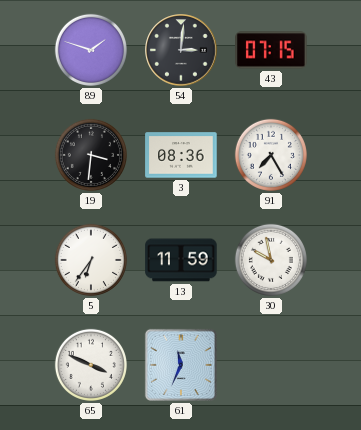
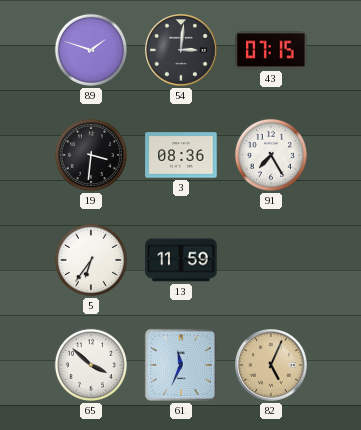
30: 9:58 -> none (271, 260)
65: 3:49 -> 3:52 (91, 365)
82: none -> 5:04 (271, 365)
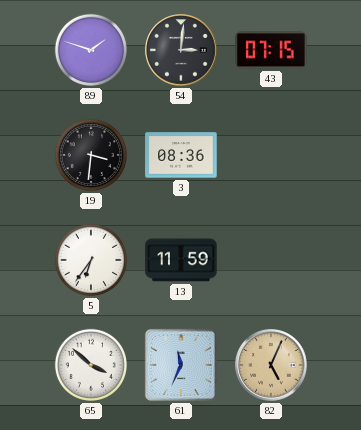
91: 7:25 -> none (271, 155)
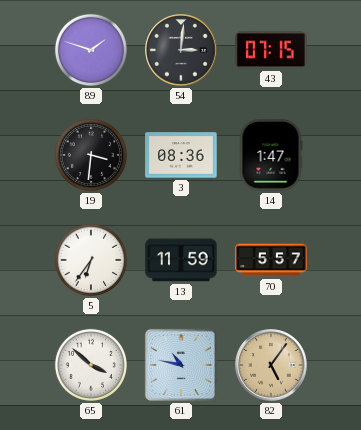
14: none -> 1:47 (271, 155)
70: none -> 5:57 (271, 260)
61: 11:34 -> 10:47 (181, 365)
82: 5:04 -> 5:06 (271, 365)
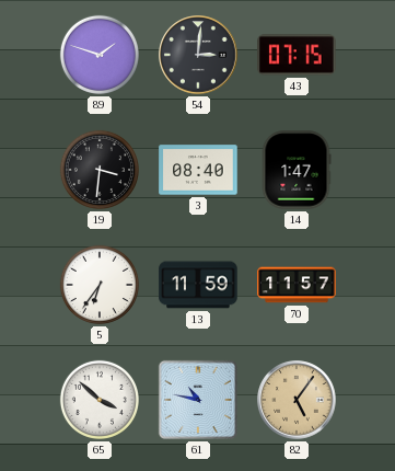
3: 08:36 -> 08:40 (198, 170)
70: 5:57 -> 11:57 (297, 285)
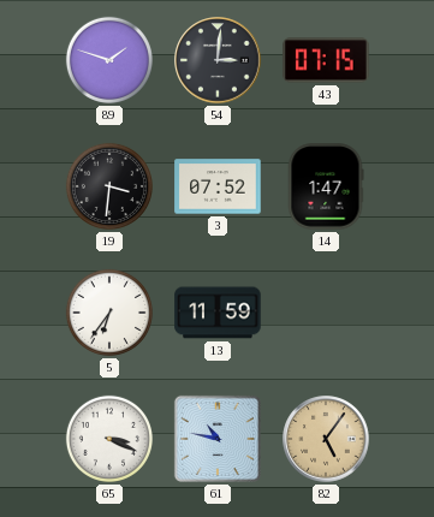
3: 08:40 -> 07:52 (218, 186)
70: 11:57 -> none (297, 285)
65: 3:52 -> 3:19 (109, 439)
